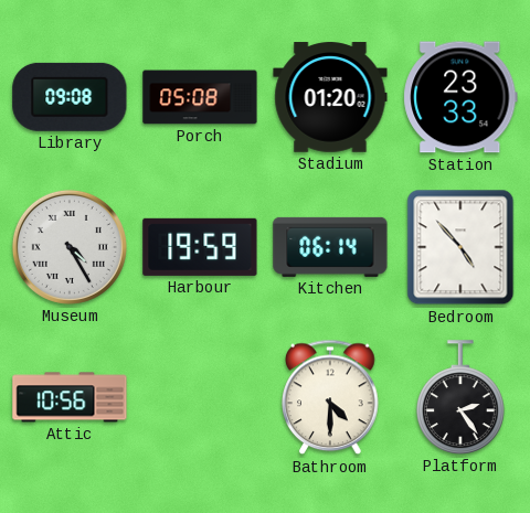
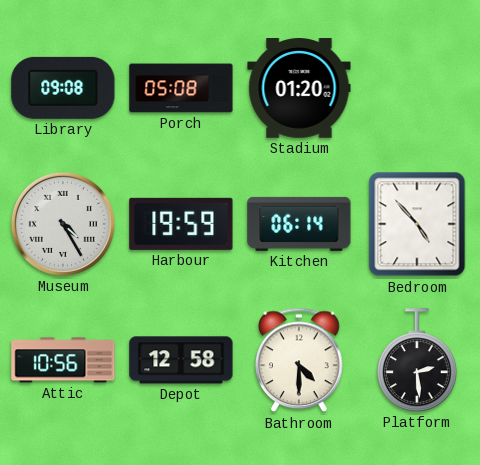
Station: 23:33 -> none (460, 97)
Depot: none -> 12:58 (181, 360)
Platform: 2:24 -> 2:29 (418, 360)
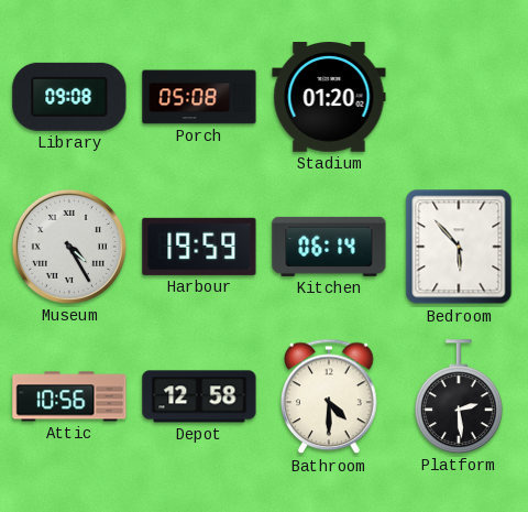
Bedroom: 4:53 -> 5:53 (459, 247)
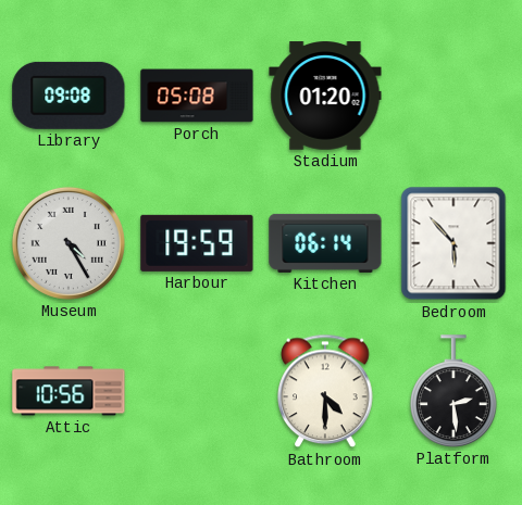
Depot: 12:58 -> none (199, 396)
